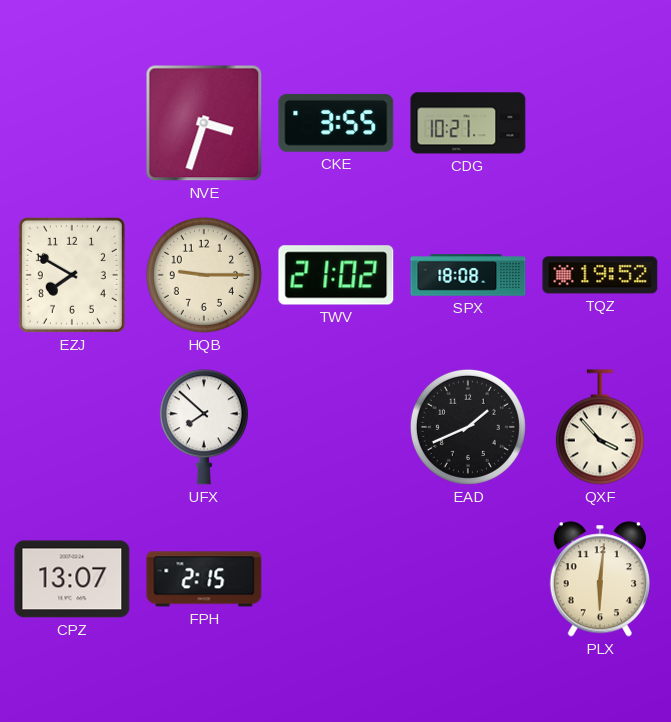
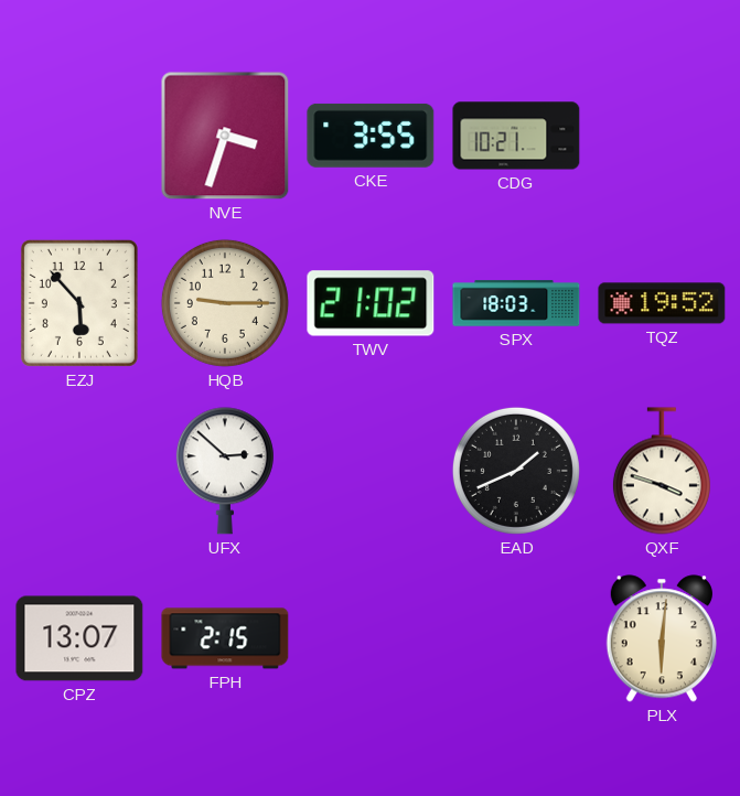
EZJ: 7:50 -> 5:53 (79, 303)
SPX: 18:08 -> 18:03 (516, 303)
UFX: 7:52 -> 2:52 (225, 471)
QXF: 3:53 -> 3:48 (662, 471)
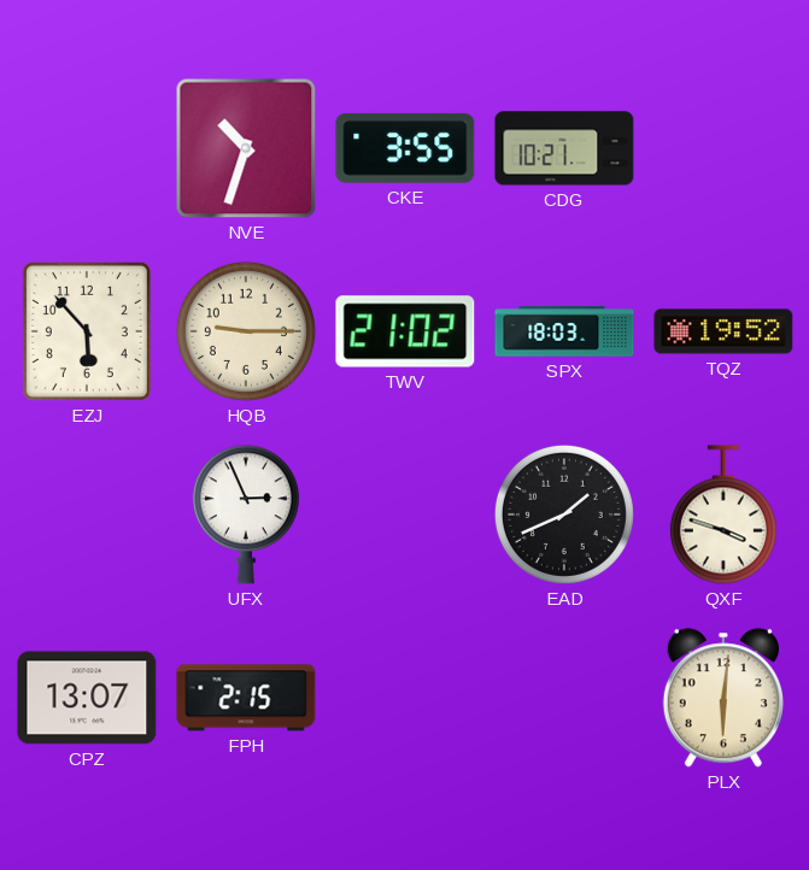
NVE: 3:33 -> 10:33 (246, 148)
UFX: 2:52 -> 2:56 (246, 515)
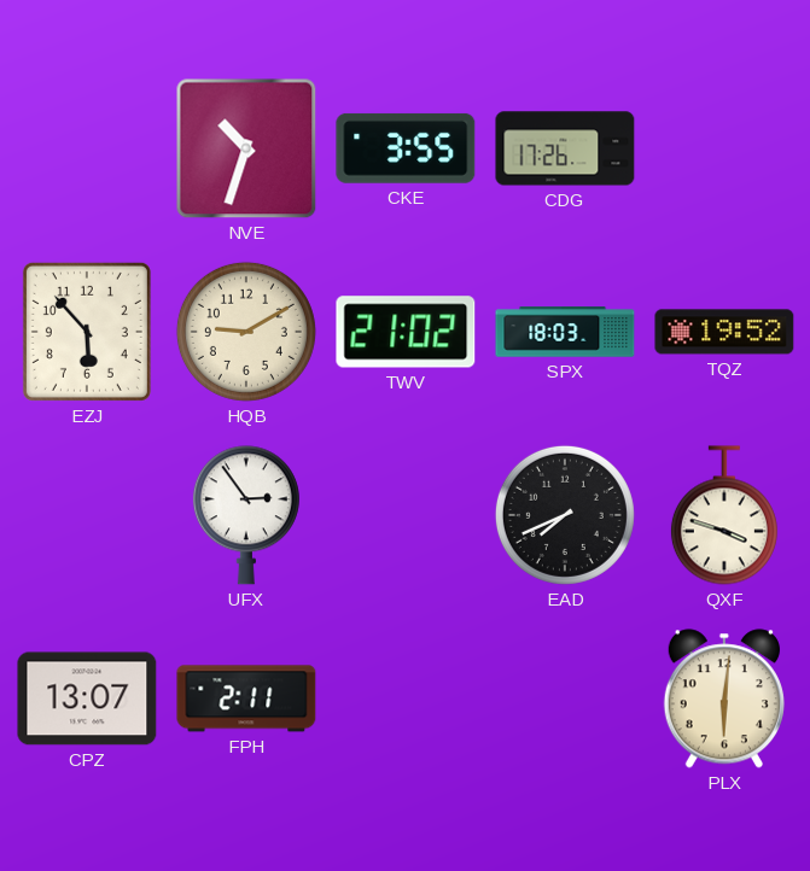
CDG: 10:21 -> 17:26 (565, 148)
HQB: 9:15 -> 9:10 (246, 332)
UFX: 2:56 -> 2:54 (246, 515)
EAD: 1:41 -> 7:41 (565, 515)
FPH: 2:15 -> 2:11 (246, 698)
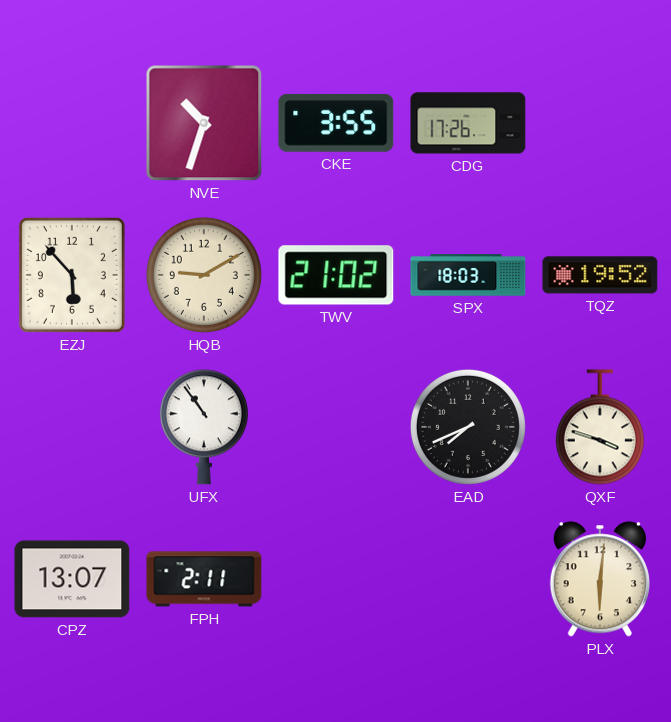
UFX: 2:54 -> 10:54 (204, 427)
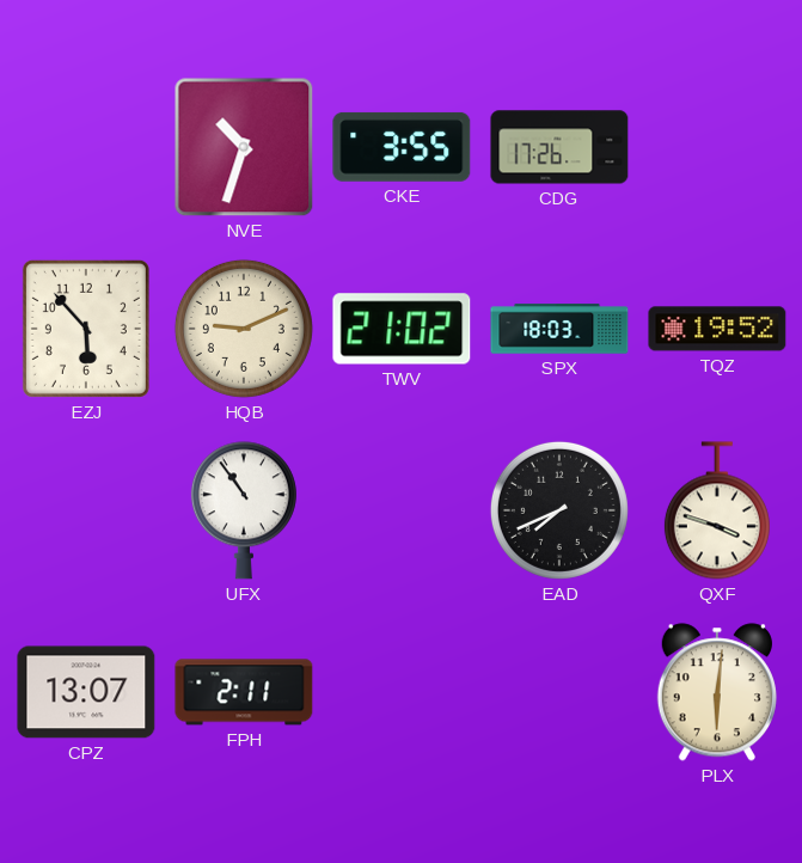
HQB: 9:10 -> 9:11 (244, 329)
